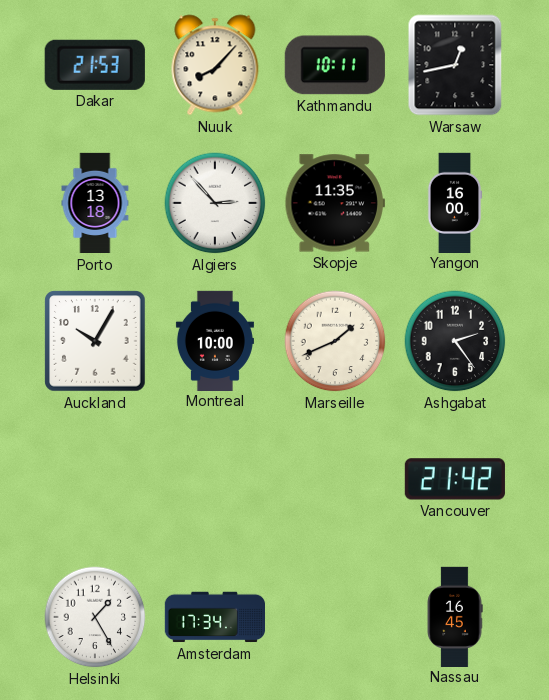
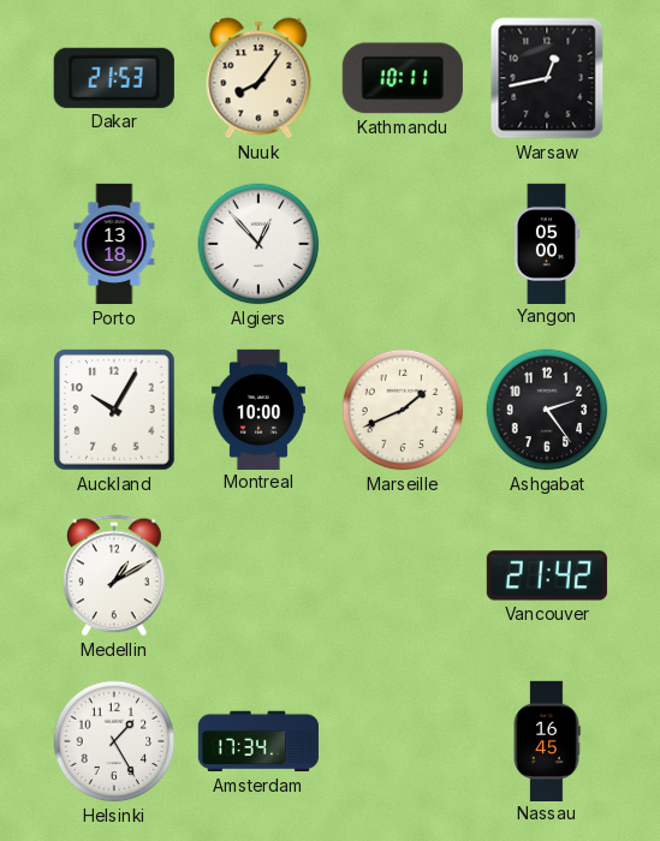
Nuuk: 8:07 -> 8:06 (258, 78)
Algiers: 2:53 -> 12:53 (258, 244)
Skopje: 11:35 -> none (335, 203)
Yangon: 16:00 -> 05:00 (547, 243)
Medellin: none -> 1:10 (115, 575)
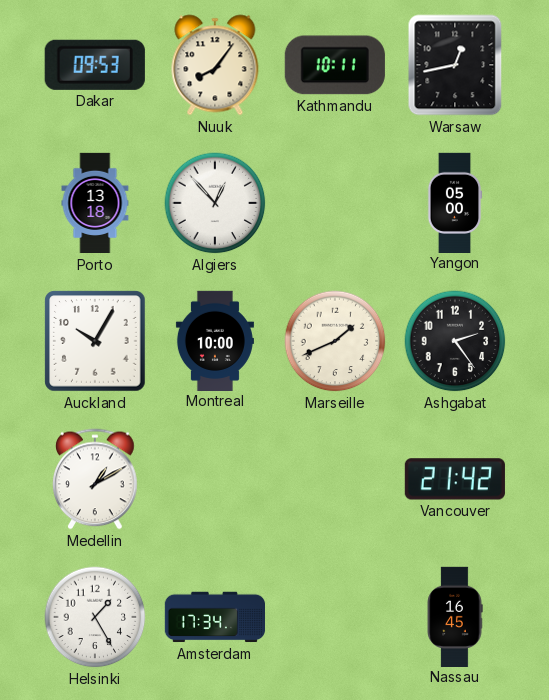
Dakar: 21:53 -> 09:53 (95, 65)
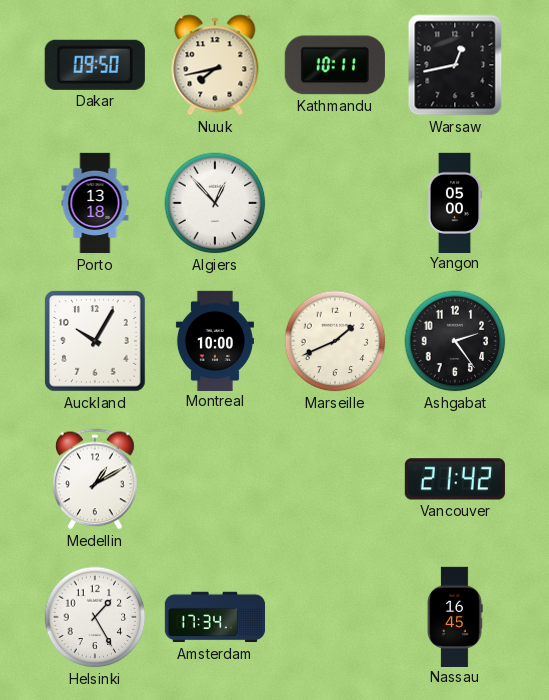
Dakar: 09:53 -> 09:50 (95, 65)
Nuuk: 8:06 -> 7:43 (215, 65)
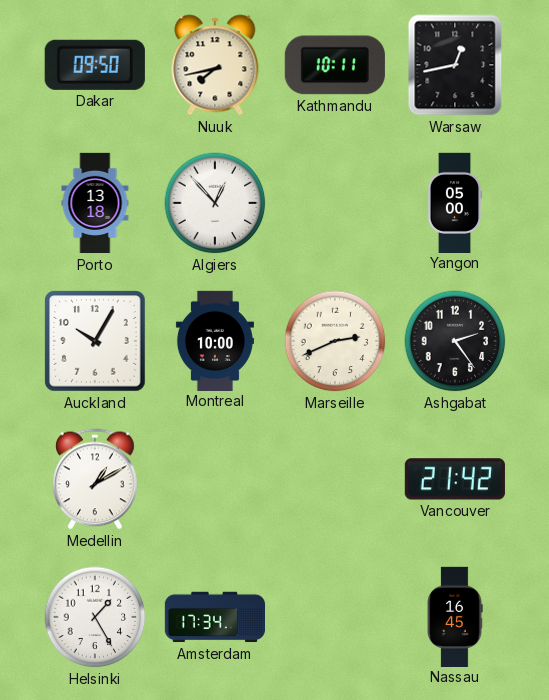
Marseille: 1:41 -> 2:41 (335, 341)
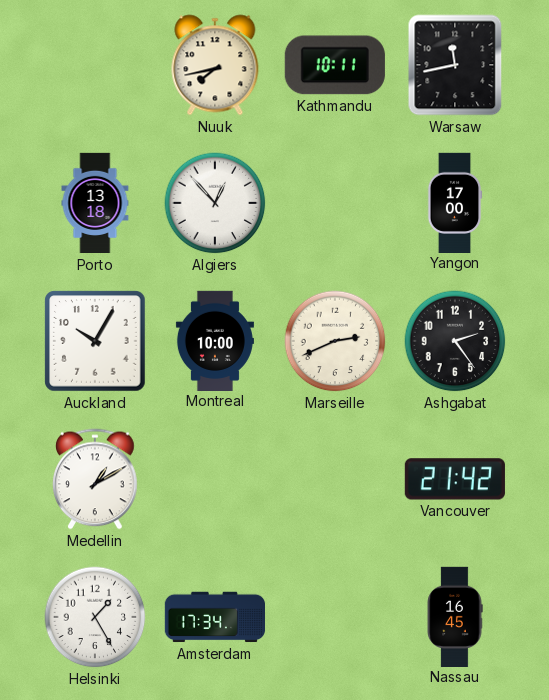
Dakar: 09:50 -> none (95, 65)
Warsaw: 12:43 -> 11:43 (455, 65)
Yangon: 05:00 -> 17:00 (455, 202)
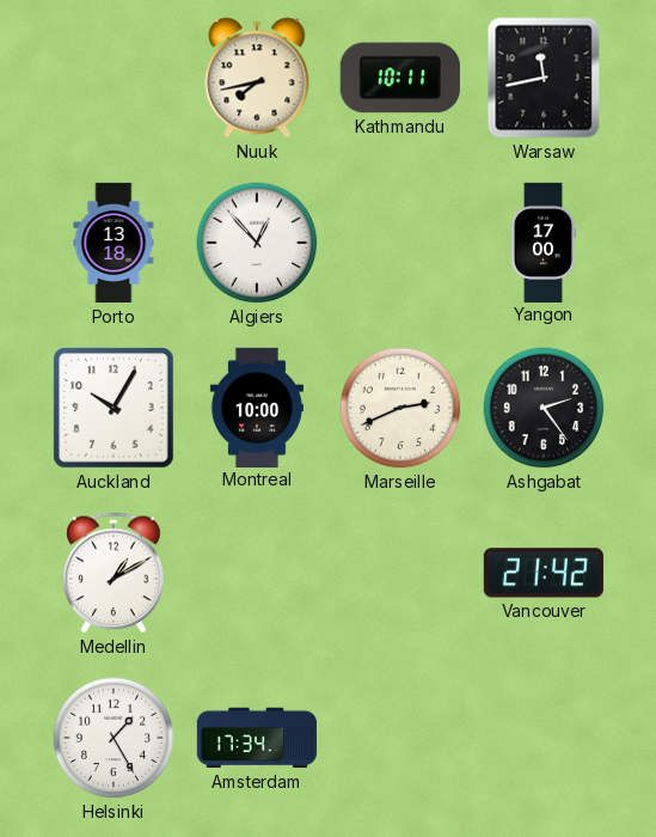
Nassau: 16:45 -> none (455, 616)
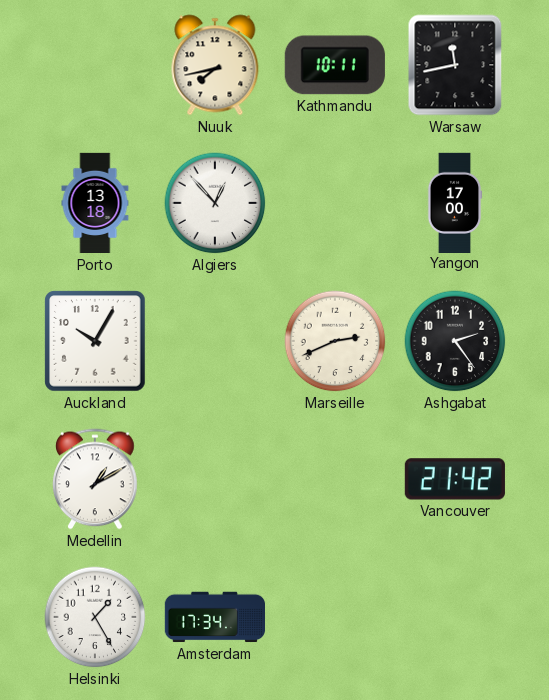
Montreal: 10:00 -> none (257, 407)
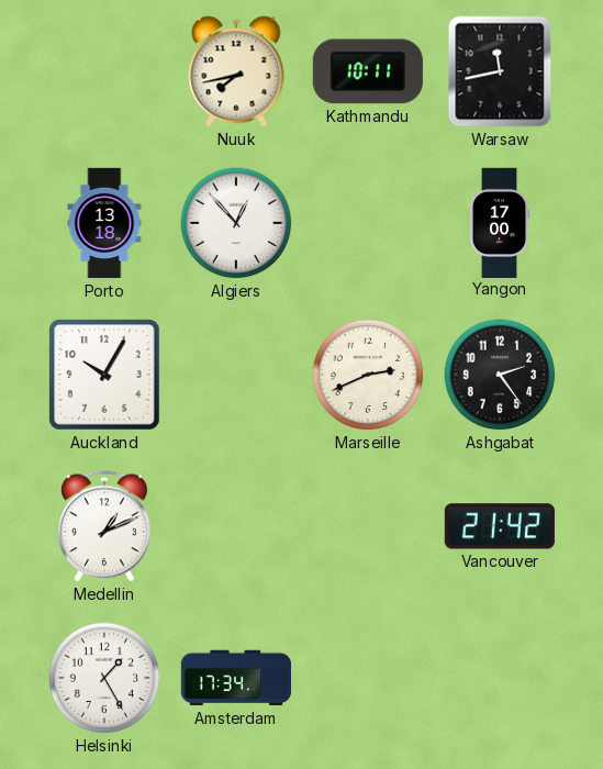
Medellin: 1:10 -> 1:11 (105, 526)
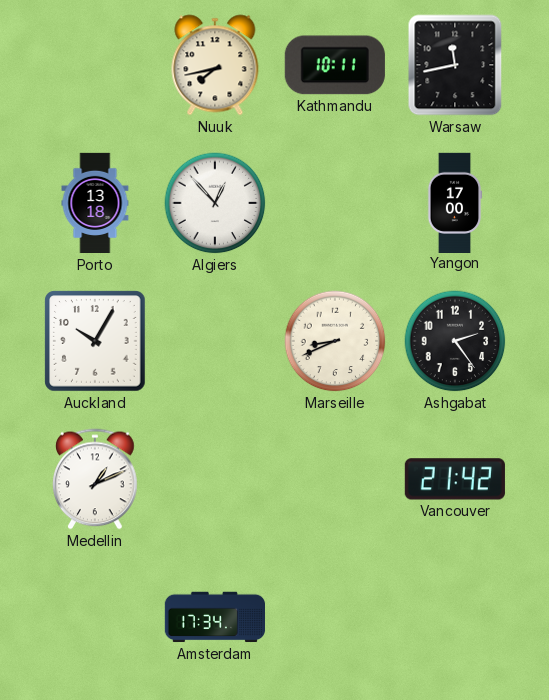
Marseille: 2:41 -> 8:41 (335, 341)
Helsinki: 1:25 -> none (104, 678)
